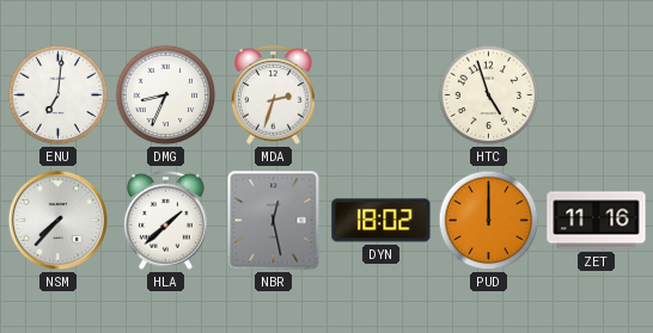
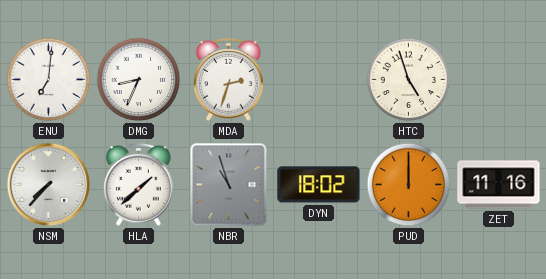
NBR: 12:28 -> 10:57 (229, 185)
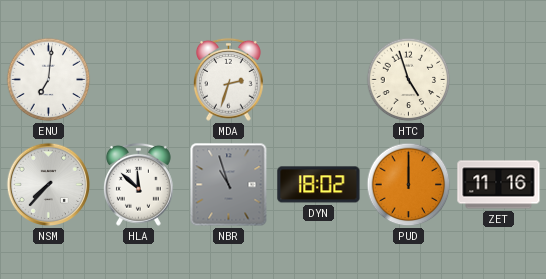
DMG: 8:34 -> none (139, 80)
HLA: 1:38 -> 11:52 (138, 184)
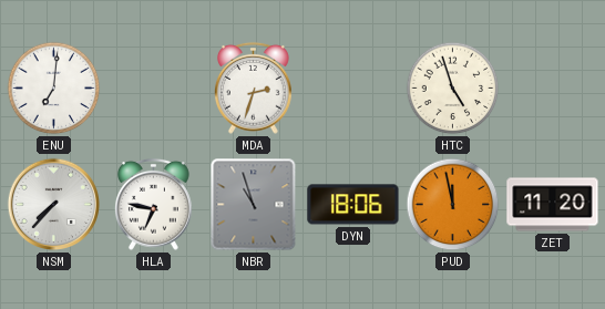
HLA: 11:52 -> 6:47 (153, 204)
DYN: 18:02 -> 18:06 (353, 205)
PUD: 12:00 -> 11:58 (453, 205)
ZET: 11:16 -> 11:20 (553, 205)
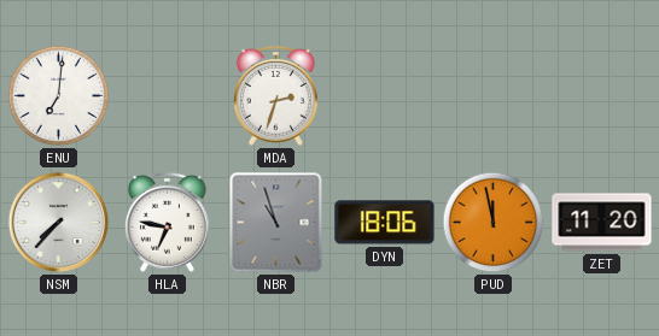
HTC: 4:57 -> none (453, 89)
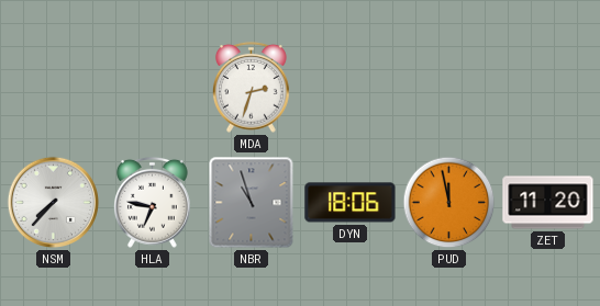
ENU: 7:01 -> none (59, 96)
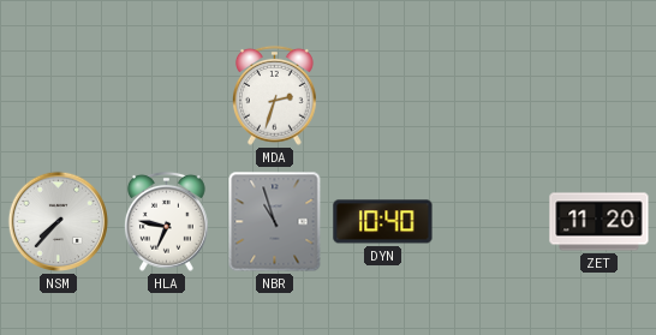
DYN: 18:06 -> 10:40 (383, 222)
PUD: 11:58 -> none (449, 203)
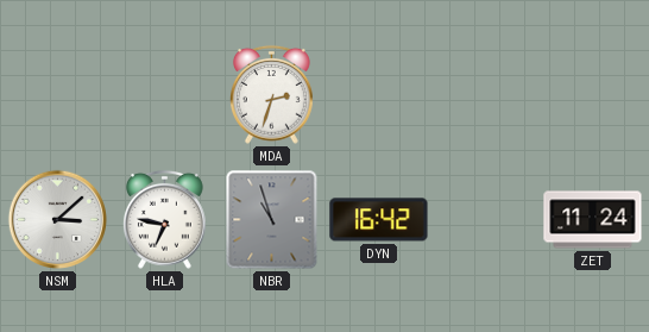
NSM: 7:37 -> 3:08 (58, 220)
DYN: 10:40 -> 16:42 (379, 220)
ZET: 11:20 -> 11:24 (593, 220)
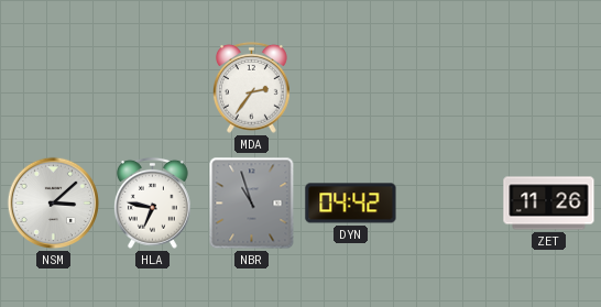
MDA: 2:33 -> 2:36 (251, 87)
DYN: 16:42 -> 04:42 (351, 204)
ZET: 11:24 -> 11:26 (549, 204)
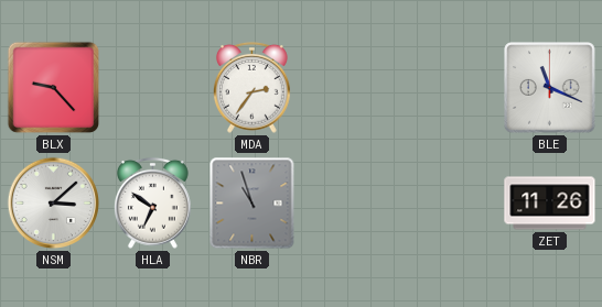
BLX: none -> 9:23 (54, 88)
BLE: none -> 11:19 (550, 88)
HLA: 6:47 -> 6:51 (152, 202)
DYN: 04:42 -> none (351, 204)
